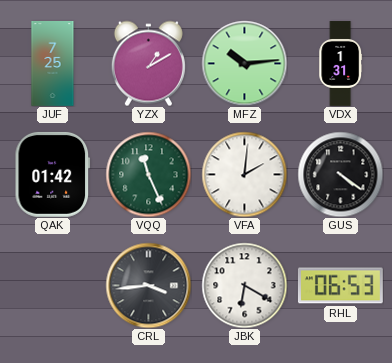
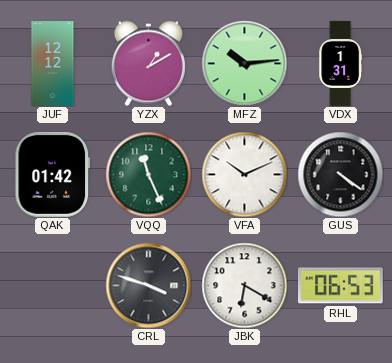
JUF: 7:25 -> 12:12 (53, 64)
VFA: 2:01 -> 10:11 (244, 174)
CRL: 3:44 -> 3:48 (148, 285)
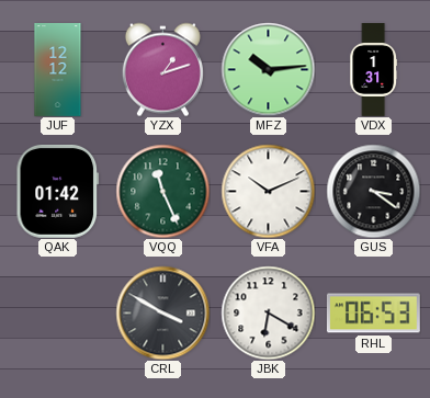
YZX: 1:10 -> 1:12 (162, 69)
GUS: 4:21 -> 3:21 (373, 191)
CRL: 3:48 -> 3:50 (162, 312)
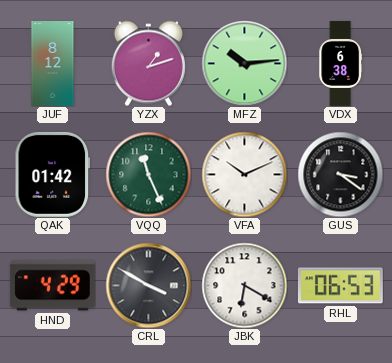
JUF: 12:12 -> 8:12 (53, 64)
VDX: 1:31 -> 6:38 (341, 64)
HND: none -> 4:29 (52, 286)
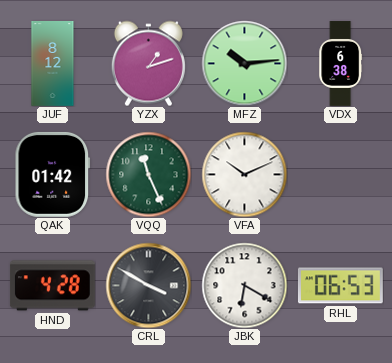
GUS: 3:21 -> none (340, 174)
HND: 4:29 -> 4:28 (52, 286)
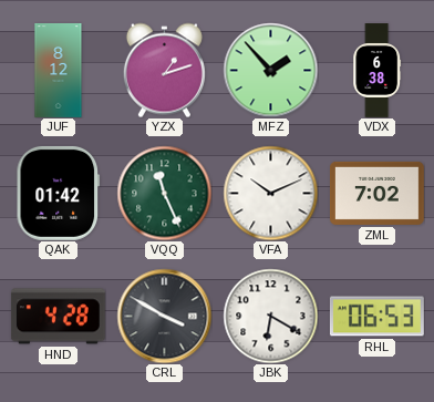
MFZ: 10:14 -> 1:53 (270, 70)
ZML: none -> 7:02 (378, 193)
